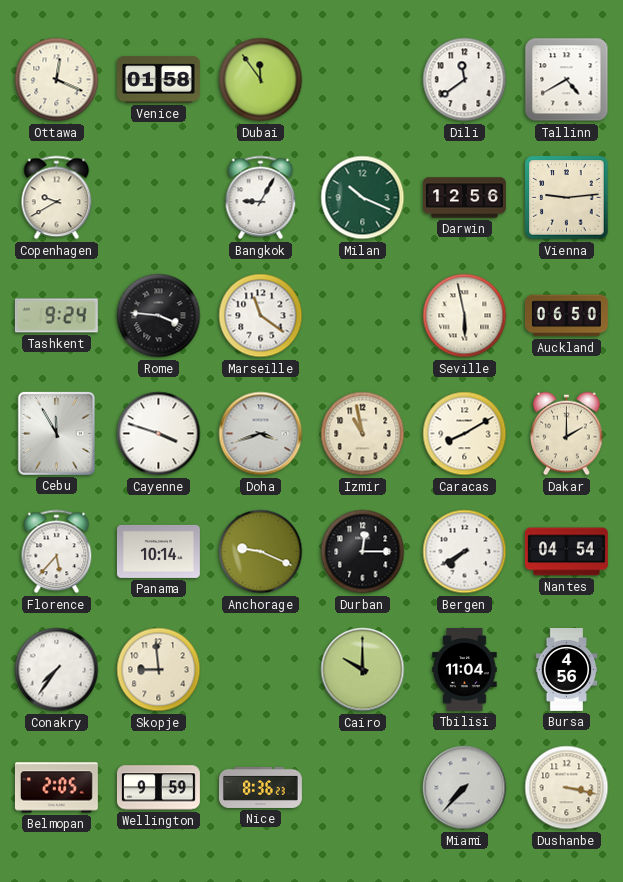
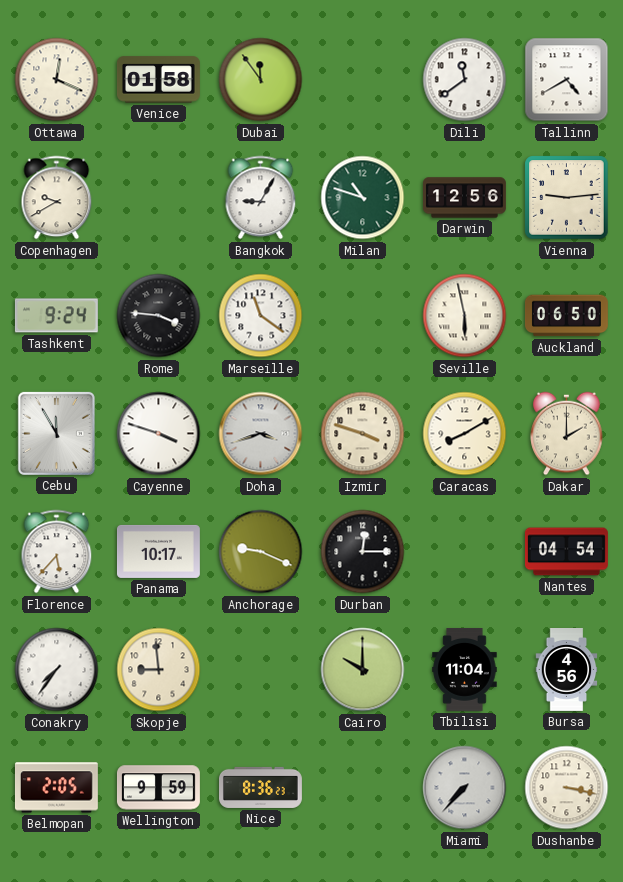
Milan: 10:19 -> 10:48 (363, 198)
Izmir: 10:58 -> 3:48 (363, 434)
Panama: 10:14 -> 10:17 (158, 551)
Bergen: 7:40 -> none (465, 552)
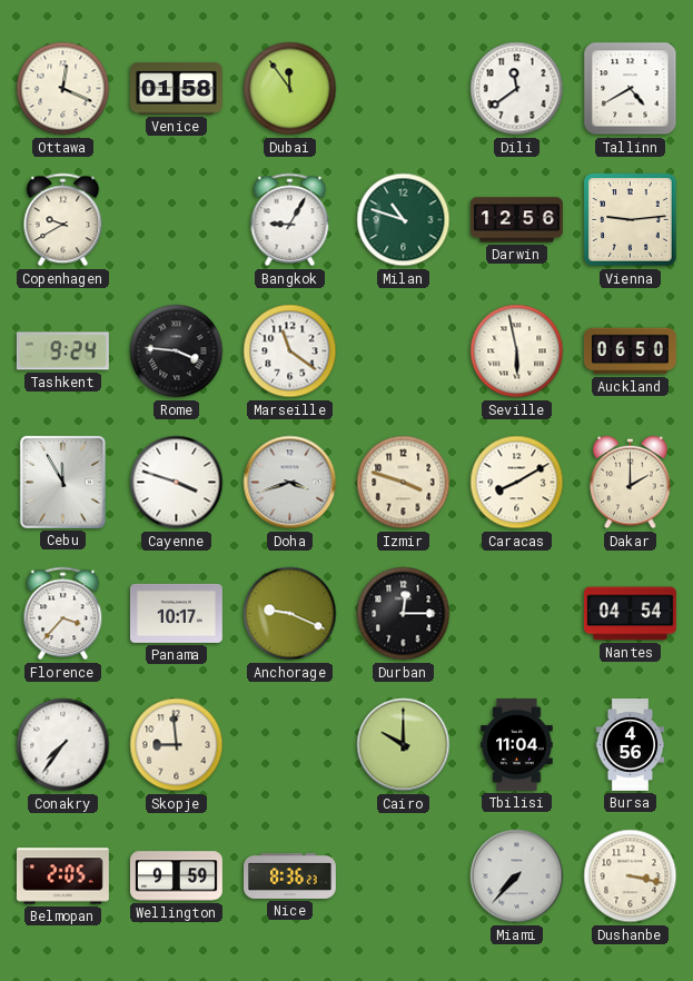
Florence: 5:37 -> 3:37 (63, 614)
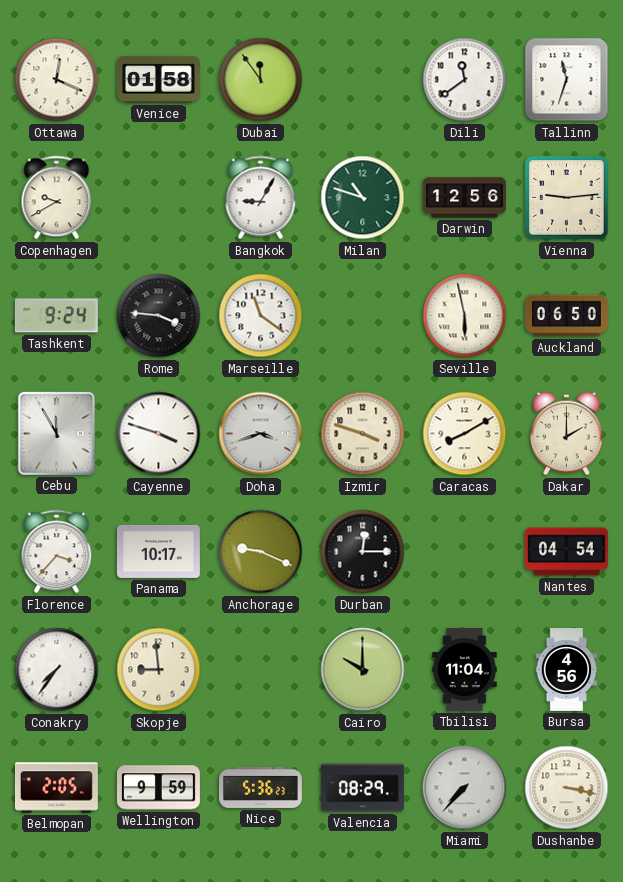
Tallinn: 4:40 -> 11:33 (567, 80)
Nice: 8:36 -> 5:36 (261, 787)
Valencia: none -> 08:29 (362, 788)
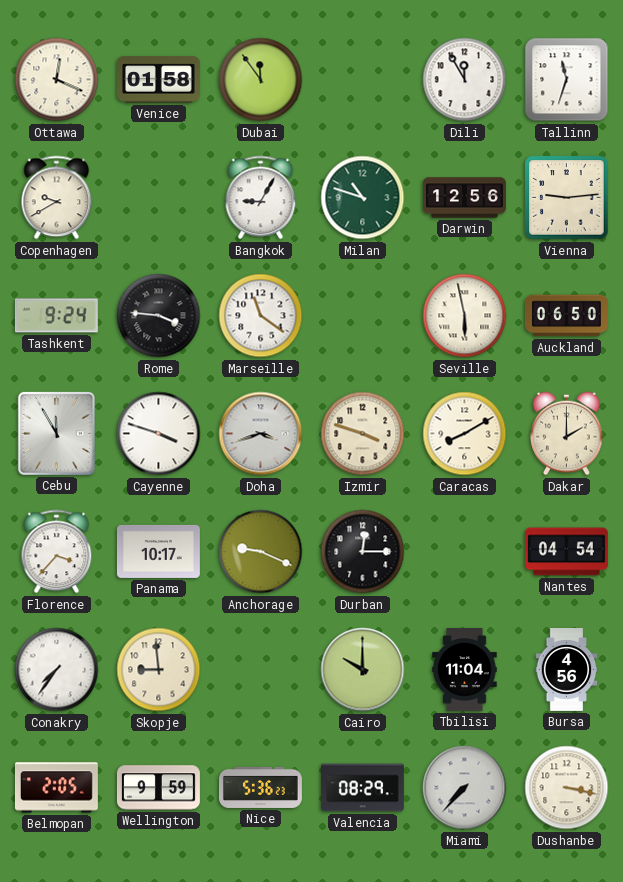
Dili: 11:39 -> 11:55 (465, 80)
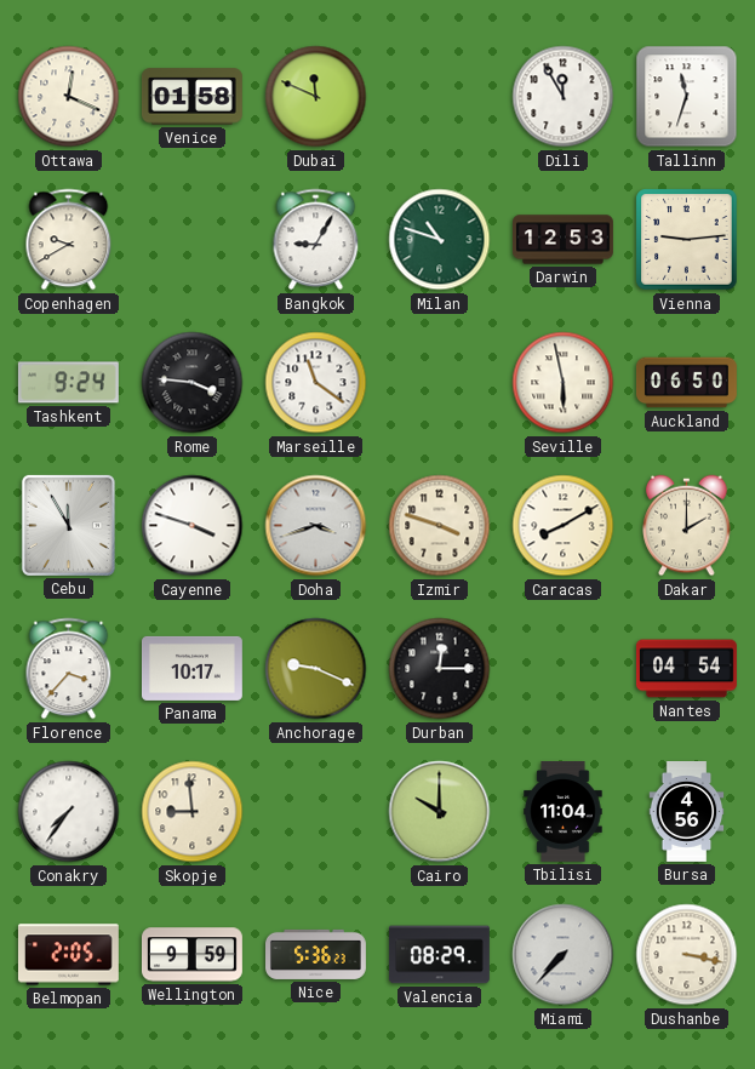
Dubai: 11:54 -> 11:49 (316, 97)
Darwin: 12:56 -> 12:53 (564, 240)
